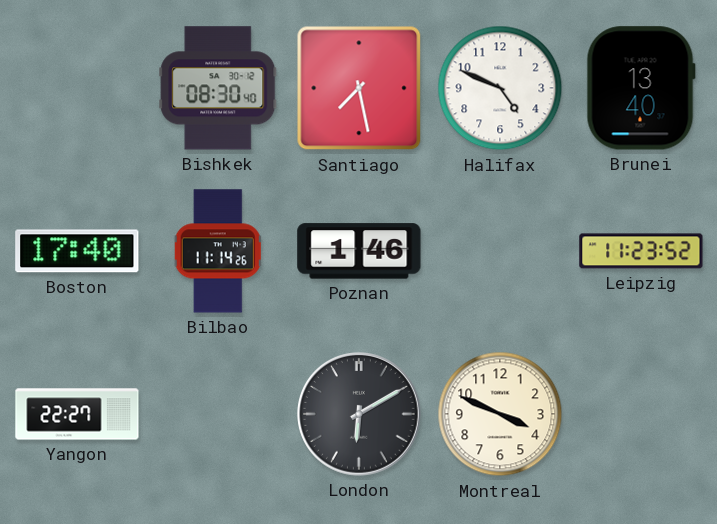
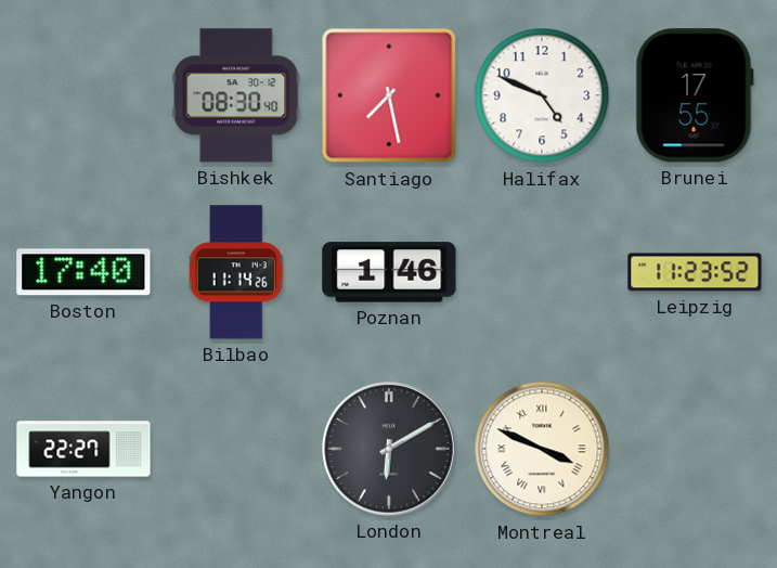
Brunei: 13:40 -> 17:55 (695, 95)
Montreal numerals: Arabic -> Roman (542, 449)
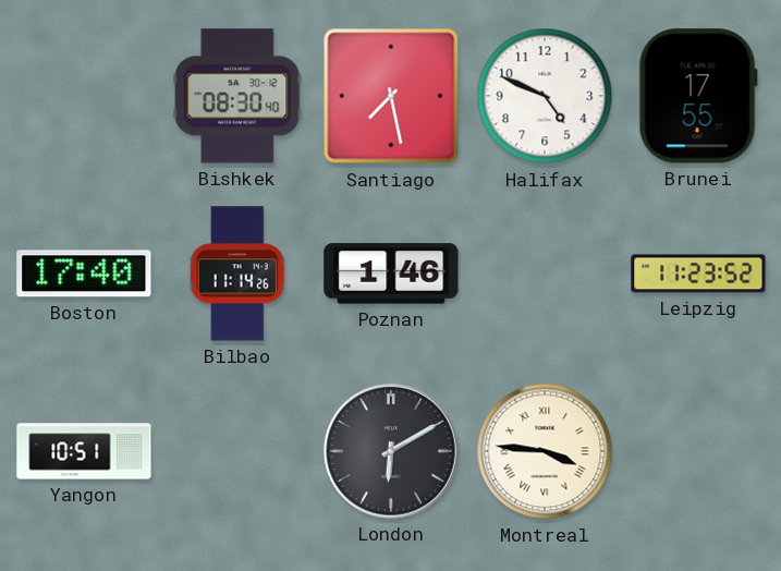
Yangon: 22:27 -> 10:51 (84, 451)
Montreal: 3:49 -> 3:46 (545, 451)
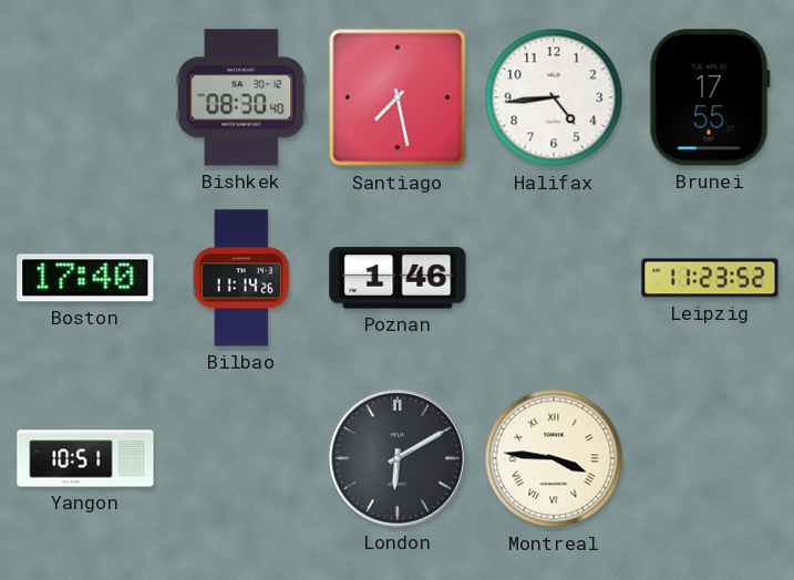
Halifax: 4:49 -> 4:44 (554, 97)
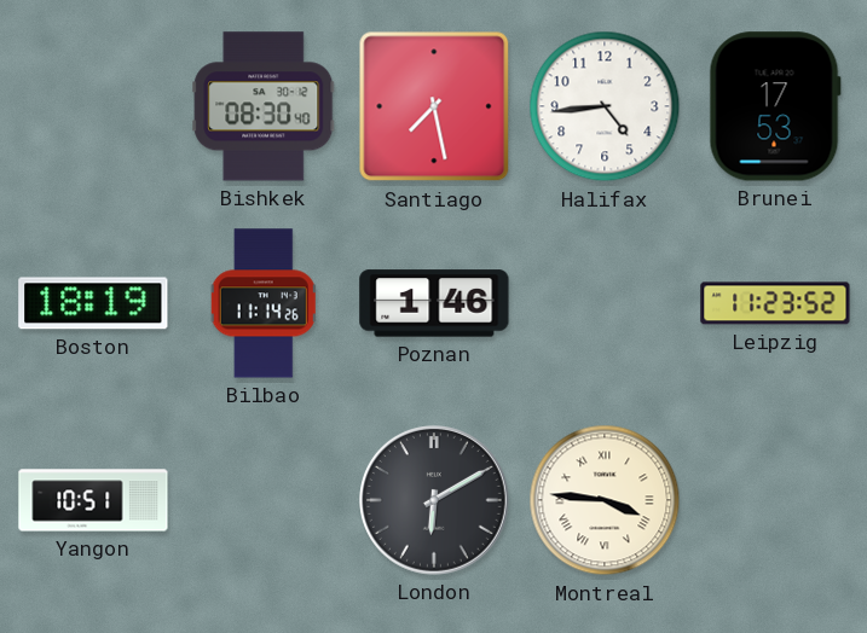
Brunei: 17:55 -> 17:53 (775, 106)
Boston: 17:40 -> 18:19 (93, 303)
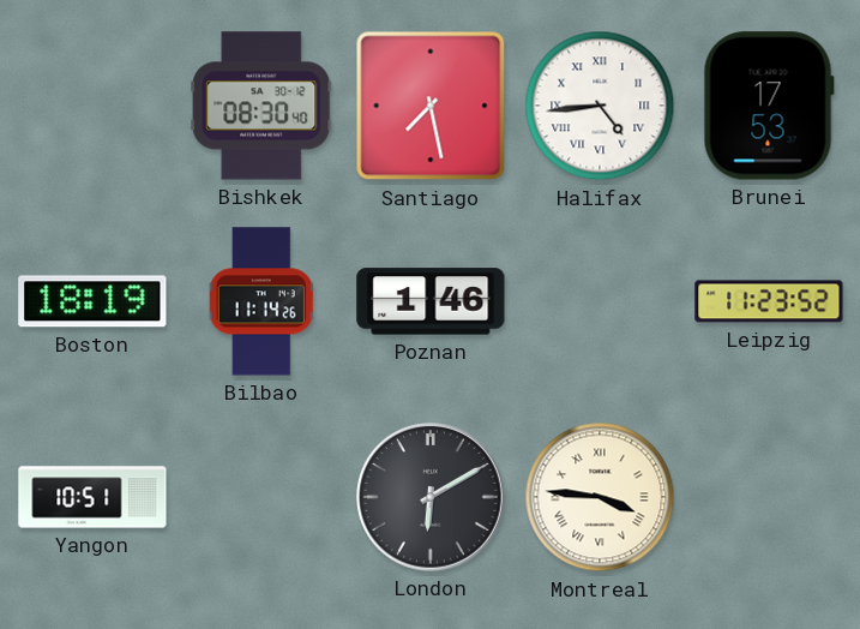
Halifax numerals: Arabic -> Roman (600, 106)
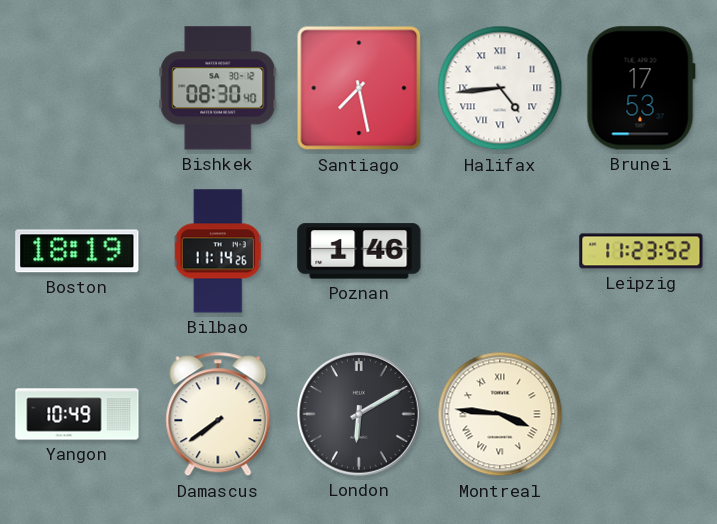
Yangon: 10:51 -> 10:49 (77, 414)
Damascus: none -> 7:39 (218, 414)
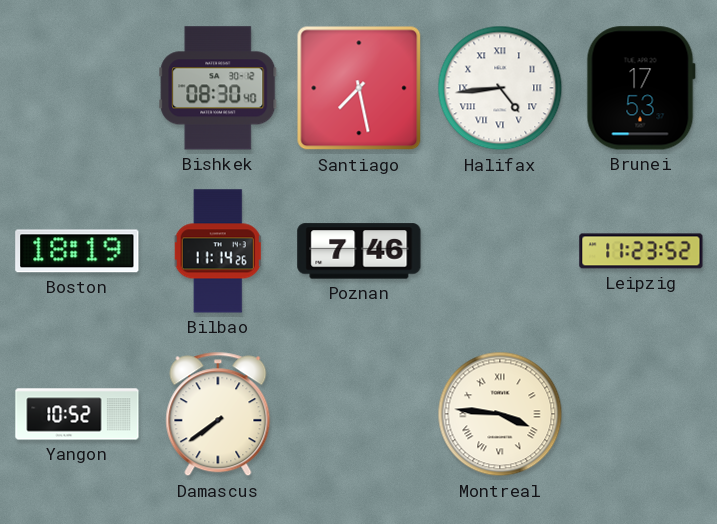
Poznan: 1:46 -> 7:46 (359, 251)
Yangon: 10:49 -> 10:52 (77, 414)
London: 6:10 -> none (360, 415)
